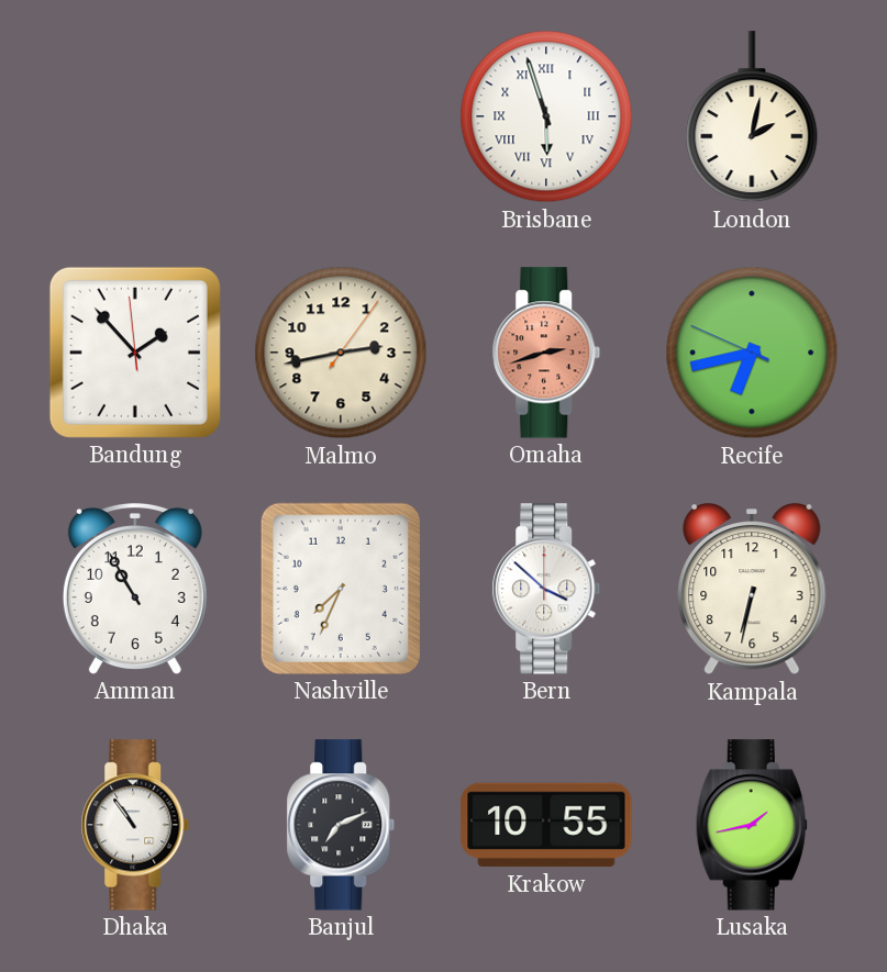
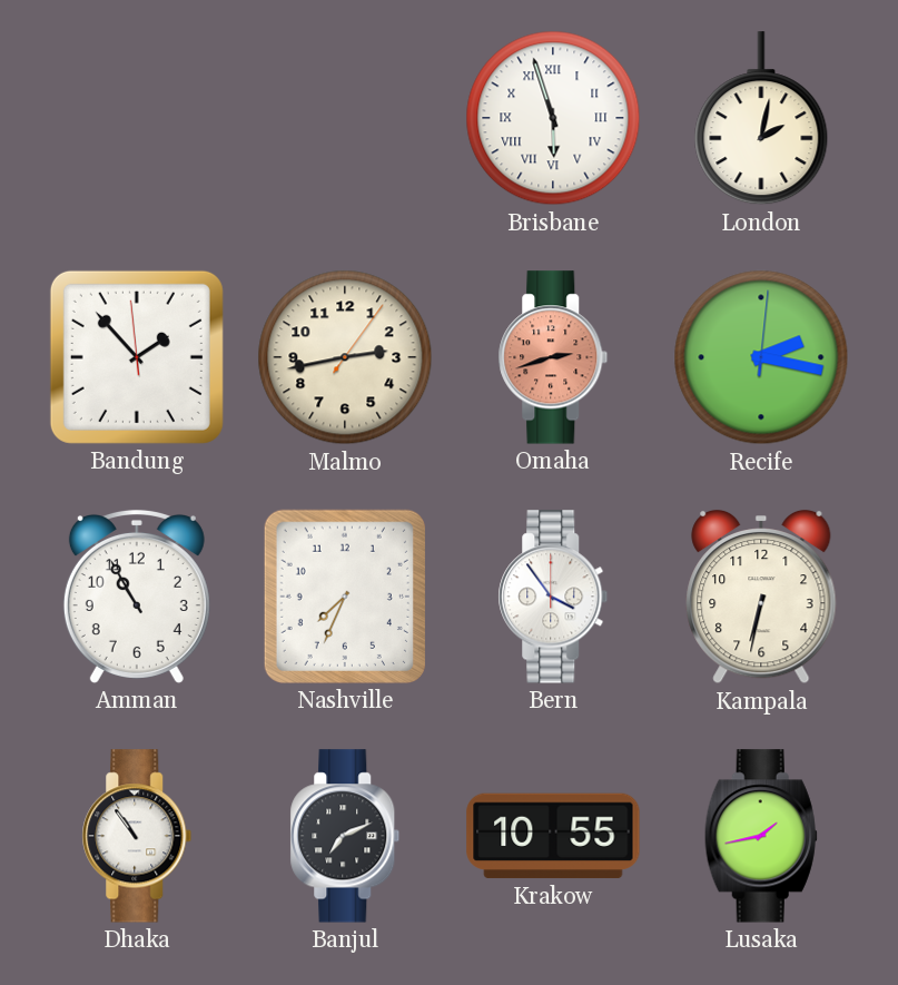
Recife: 6:42 -> 2:17 (761, 357)
Bern: 3:52 -> 3:54 (553, 597)
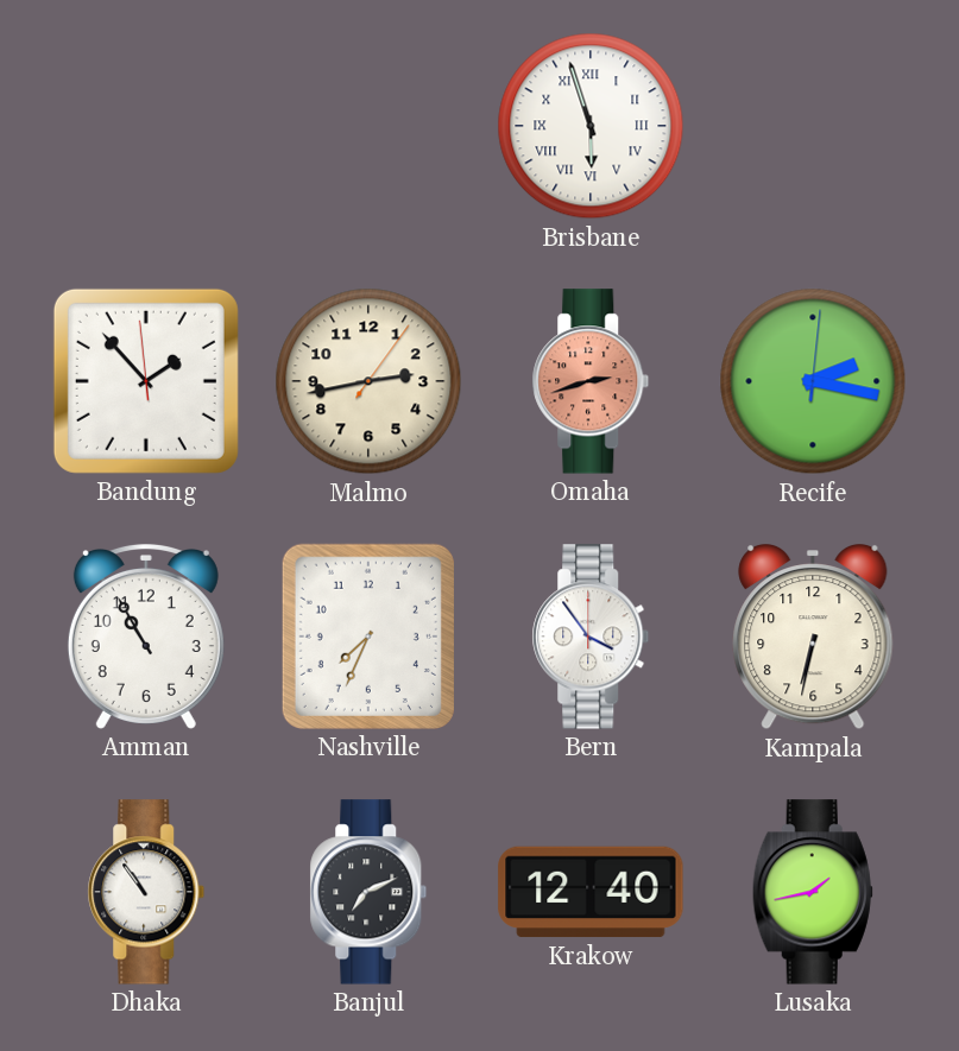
London: 2:02 -> none (761, 119)
Krakow: 10:55 -> 12:40 (591, 892)
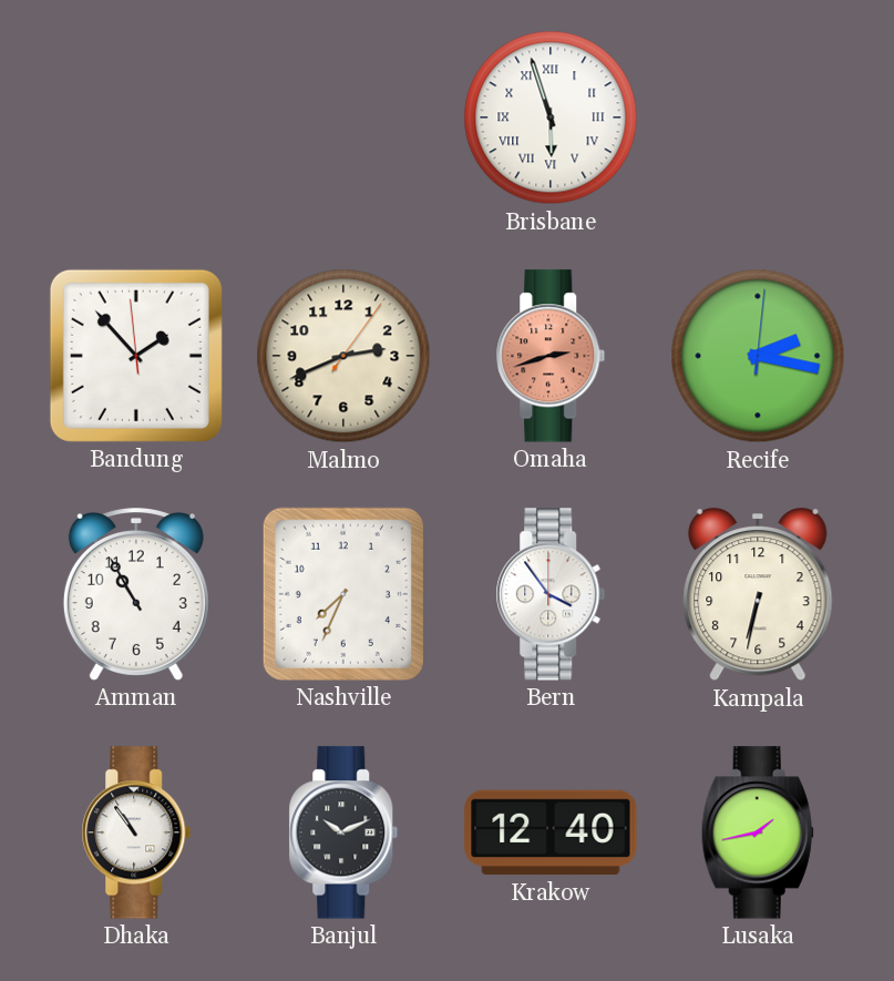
Malmo: 2:43 -> 2:41 (343, 356)
Banjul: 7:11 -> 10:11 (343, 832)
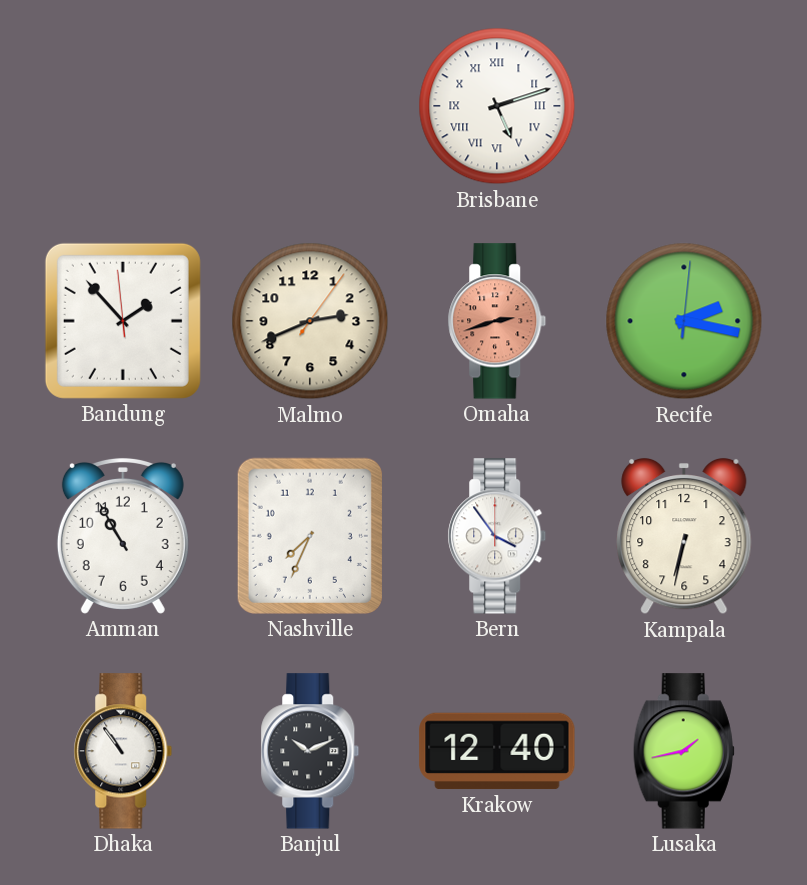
Brisbane: 5:57 -> 5:12 (497, 106)
